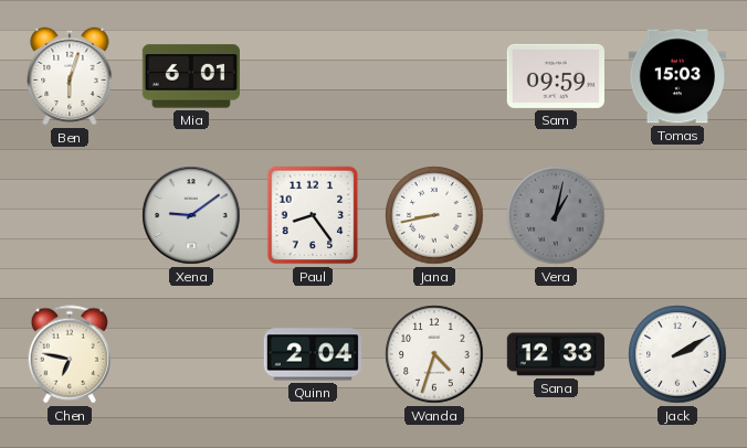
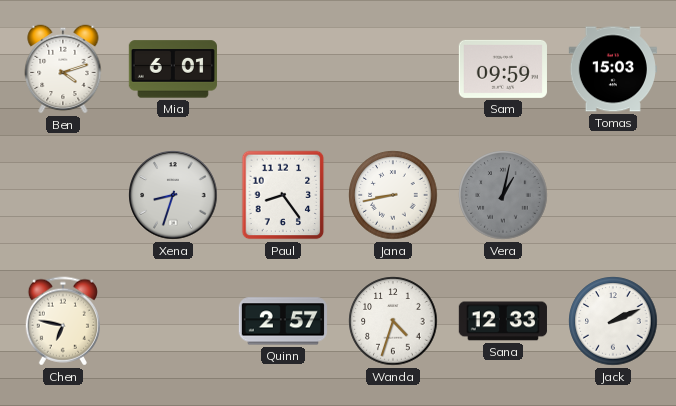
Ben: 6:03 -> 4:12 (63, 69)
Xena: 9:09 -> 8:33 (173, 195)
Quinn: 2:04 -> 2:57 (283, 321)
Jack: 2:10 -> 2:11 (613, 321)
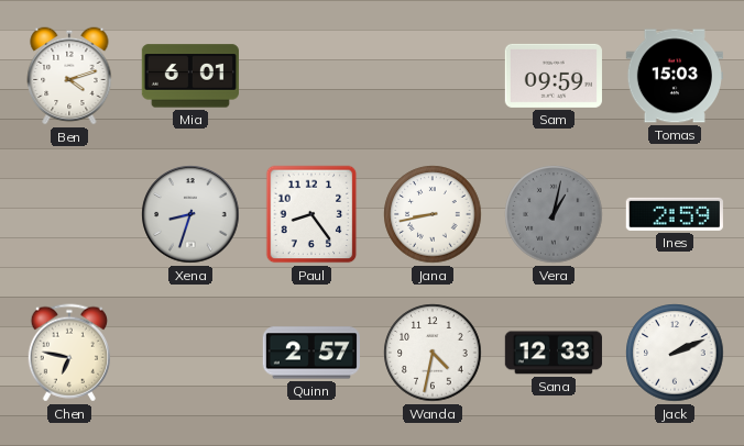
Ines: none -> 2:59 (675, 214)
Wanda: 4:33 -> 4:32 (433, 353)
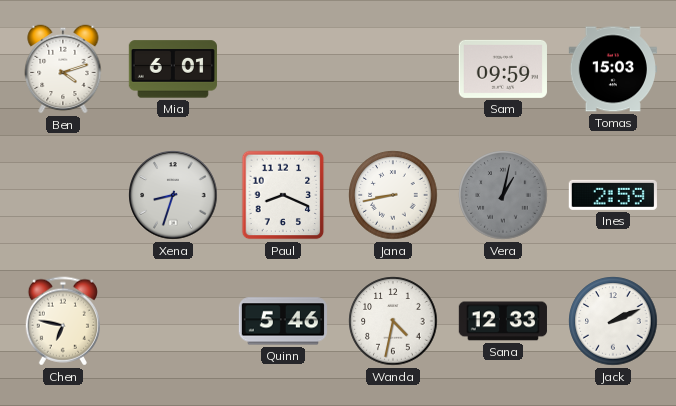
Paul: 8:24 -> 8:19 (283, 195)
Quinn: 2:57 -> 5:46 (283, 321)
